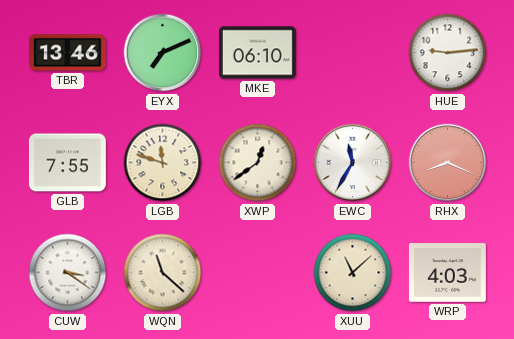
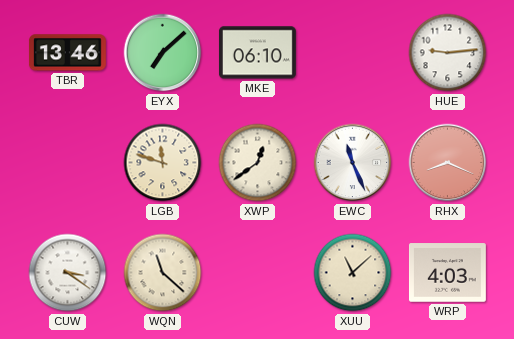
EYX: 7:11 -> 7:08 (163, 53)
GLB: 7:55 -> none (67, 163)
EWC: 11:35 -> 11:26 (353, 163)
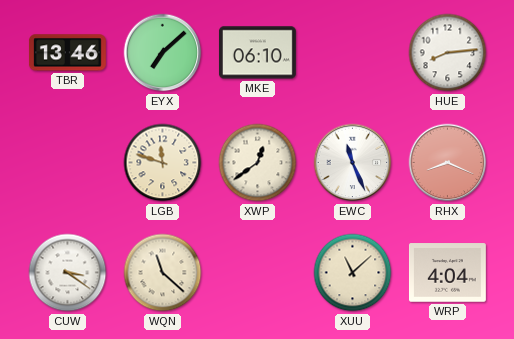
HUE: 9:14 -> 8:14 (448, 53)
WRP: 4:03 -> 4:04 (447, 273)
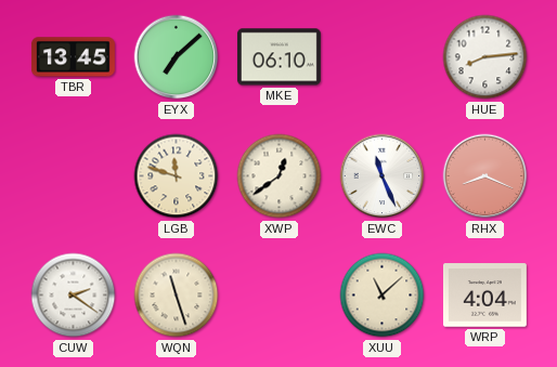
TBR: 13:46 -> 13:45 (73, 57)
CUW: 3:21 -> 2:21 (74, 296)
WQN: 11:22 -> 11:27 (177, 296)
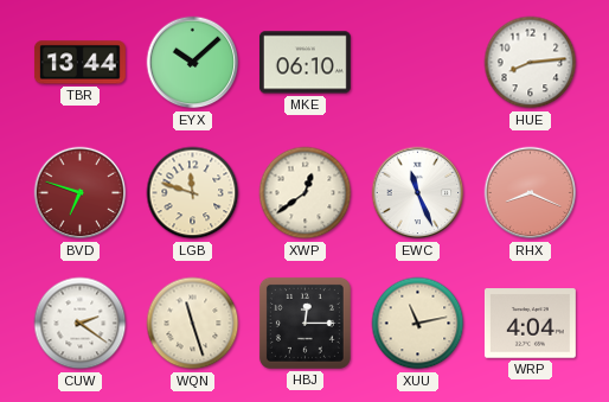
TBR: 13:45 -> 13:44 (79, 63)
EYX: 7:08 -> 10:08 (193, 63)
BVD: none -> 6:48 (81, 193)
HBJ: none -> 12:15 (304, 323)
XUU: 11:08 -> 11:13 (418, 324)
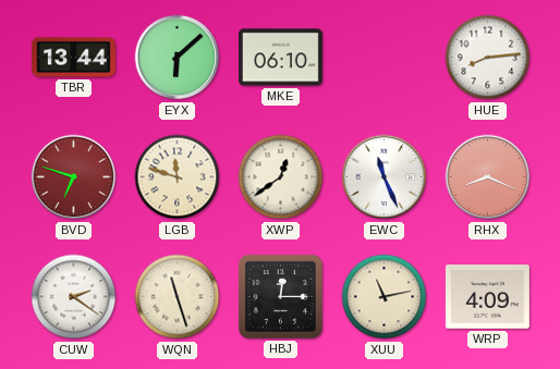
EYX: 10:08 -> 6:08 (178, 58)
WRP: 4:04 -> 4:09 (487, 297)
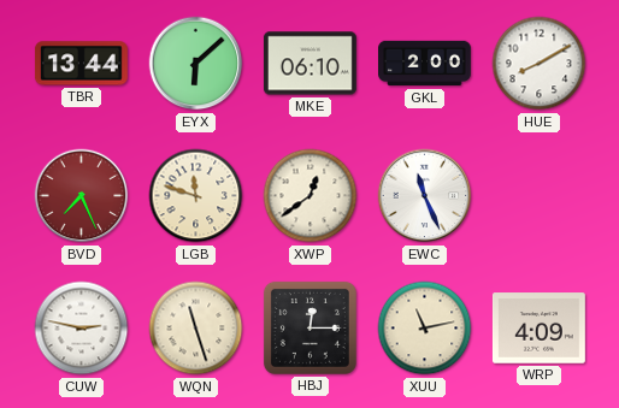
GKL: none -> 2:00 (425, 64)
HUE: 8:14 -> 8:10 (540, 64)
BVD: 6:48 -> 7:26 (82, 196)
RHX: 8:19 -> none (488, 177)
CUW: 2:21 -> 2:47 (82, 329)
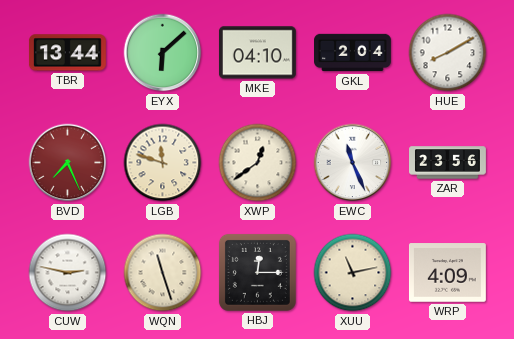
MKE: 06:10 -> 04:10 (257, 53)
GKL: 2:00 -> 2:04 (353, 53)
ZAR: none -> 23:56 (448, 163)
